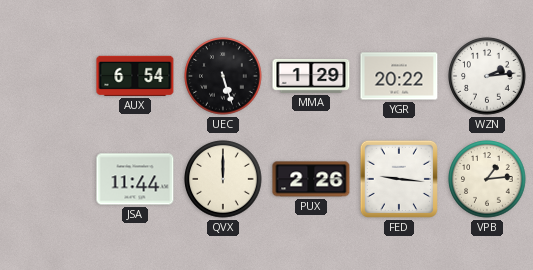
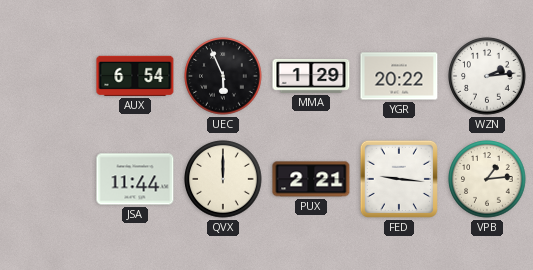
UEC: 5:27 -> 5:56 (223, 76)
PUX: 2:26 -> 2:21 (311, 179)
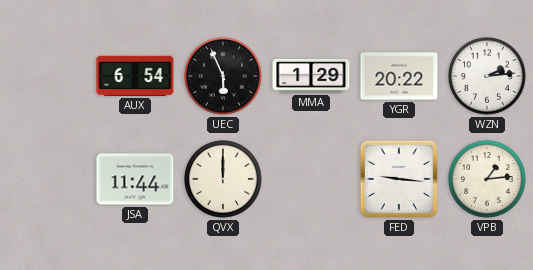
PUX: 2:21 -> none (311, 179)
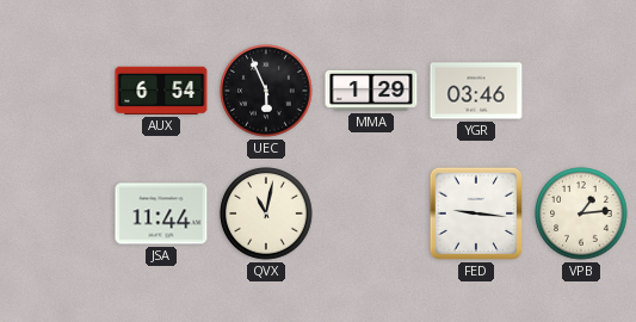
YGR: 20:22 -> 03:46 (476, 91)
WZN: 2:14 -> none (487, 76)
QVX: 12:00 -> 11:02 (266, 213)
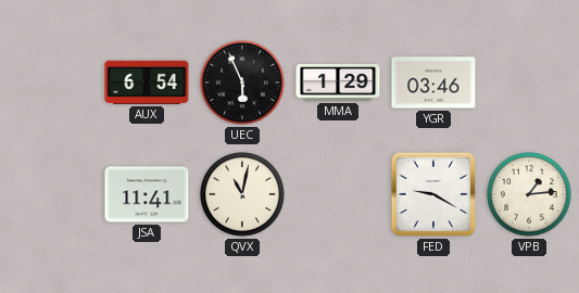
JSA: 11:44 -> 11:41 (147, 194)
FED: 9:16 -> 9:20 (433, 194)
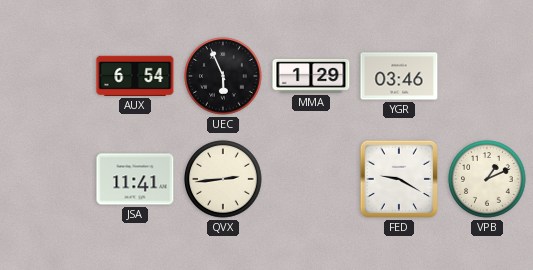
QVX: 11:02 -> 2:44 (223, 179)
VPB: 1:14 -> 1:11 (487, 179)
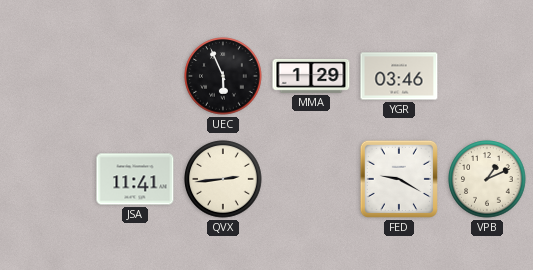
AUX: 6:54 -> none (135, 76)
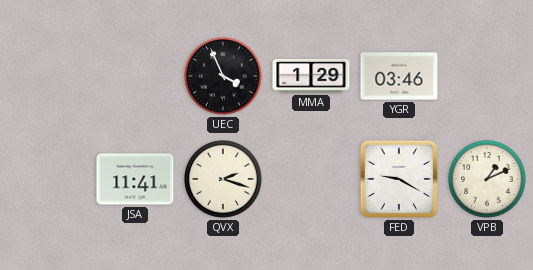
UEC: 5:56 -> 3:56 (223, 76)
QVX: 2:44 -> 2:18 (223, 179)
